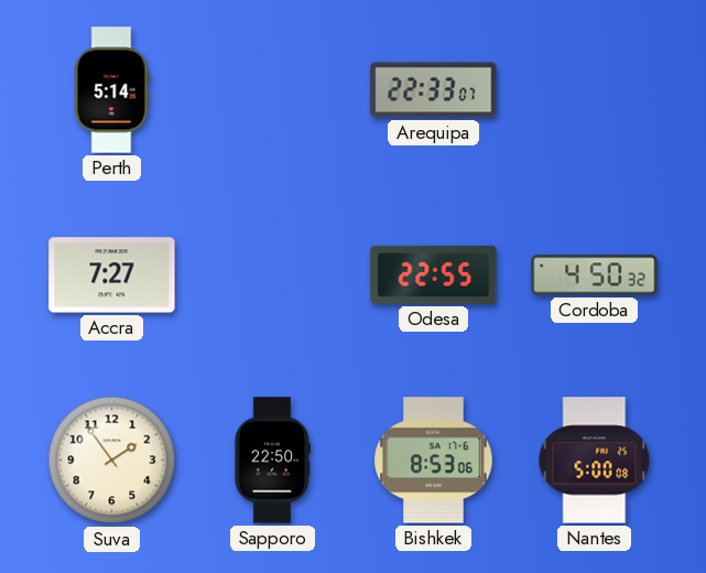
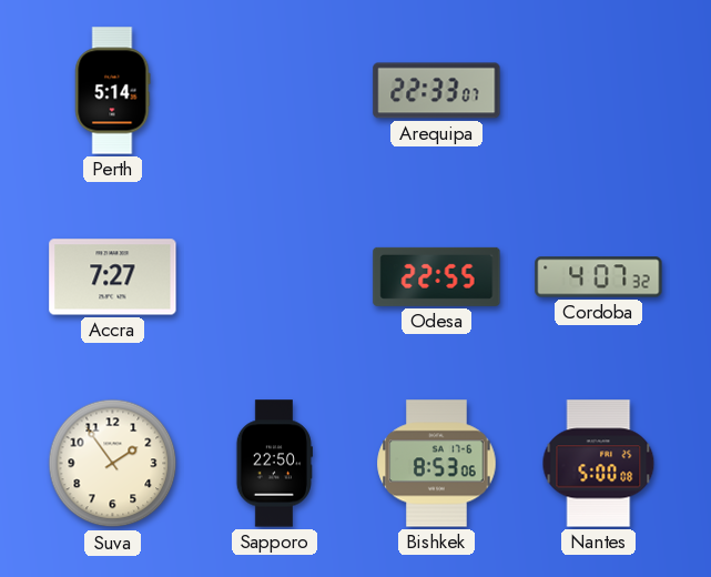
Cordoba: 4:50 -> 4:07 (599, 277)
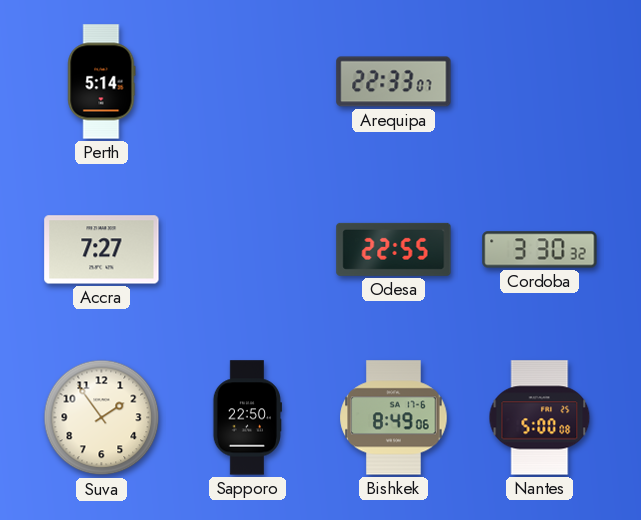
Cordoba: 4:07 -> 3:30 (540, 250)
Bishkek: 8:53 -> 8:49 (394, 418)
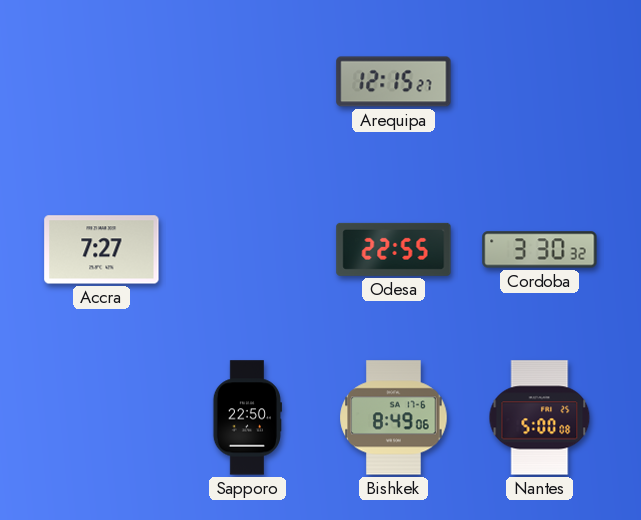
Perth: 5:14 -> none (102, 82)
Arequipa: 22:33 -> 12:15 (394, 82)
Suva: 1:54 -> none (102, 418)
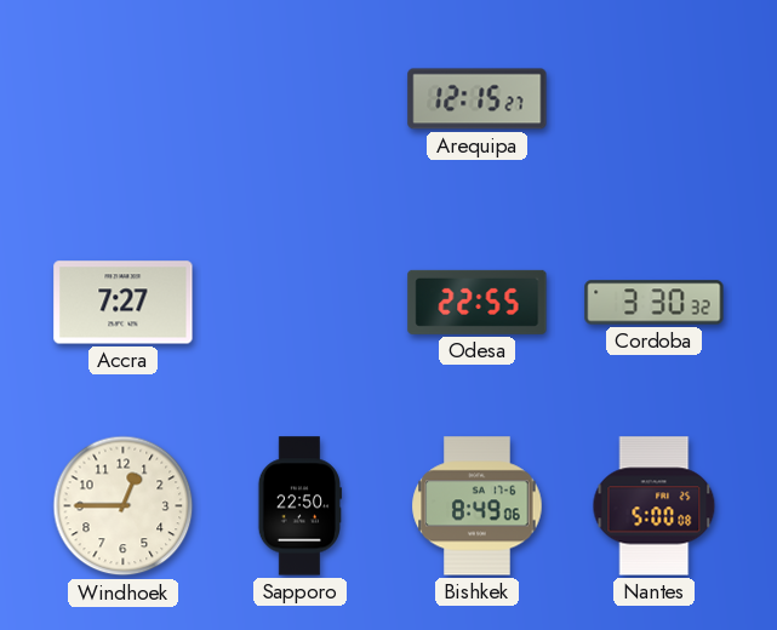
Windhoek: none -> 12:45 (124, 506)
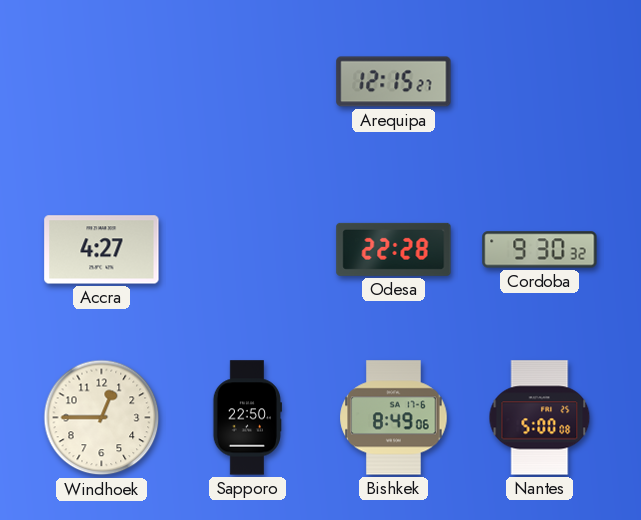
Accra: 7:27 -> 4:27 (102, 250)
Odesa: 22:55 -> 22:28 (394, 249)
Cordoba: 3:30 -> 9:30 (540, 250)
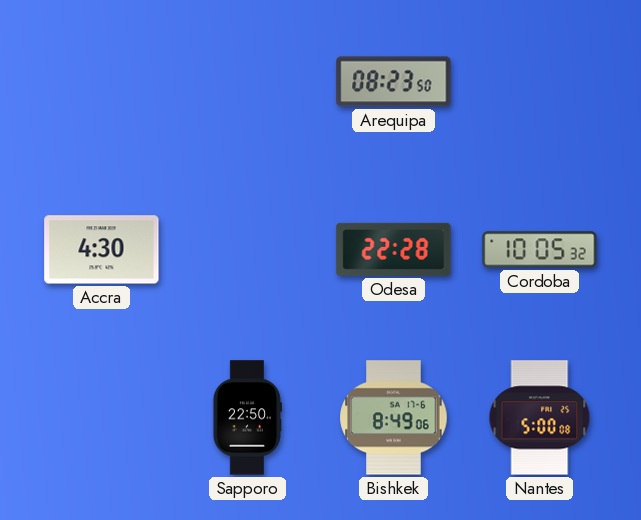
Arequipa: 12:15 -> 08:23 (394, 82)
Accra: 4:27 -> 4:30 (102, 250)
Cordoba: 9:30 -> 10:05 (540, 250)
Windhoek: 12:45 -> none (102, 418)
